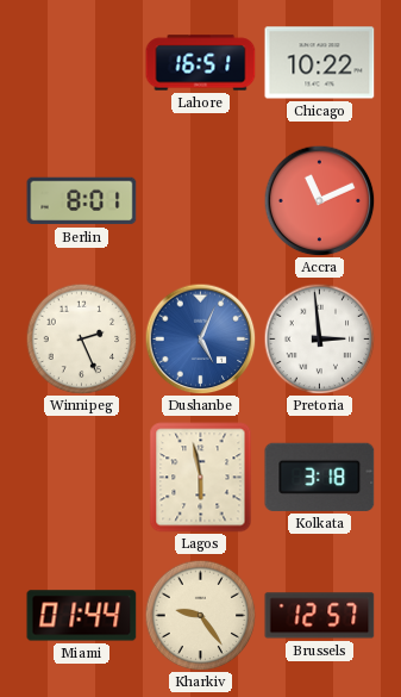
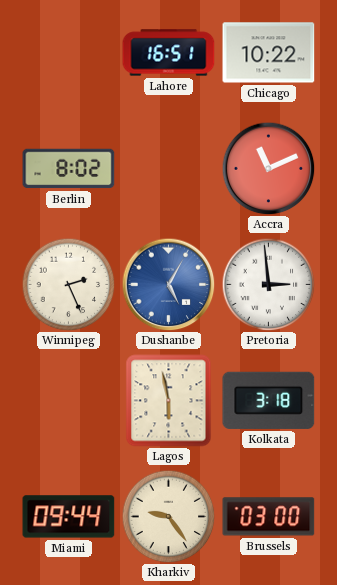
Berlin: 8:01 -> 8:02 (69, 169)
Dushanbe: 5:04 -> 5:05 (168, 284)
Miami: 01:44 -> 09:44 (69, 517)
Brussels: 12:57 -> 03:00 (269, 517)
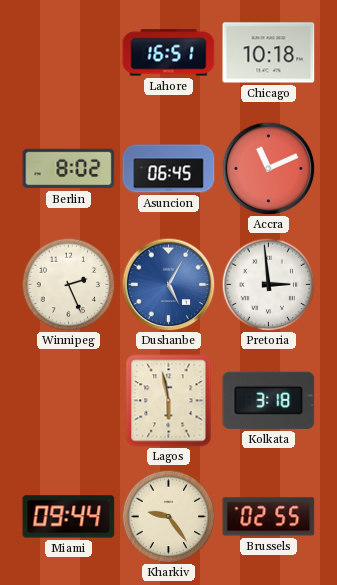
Chicago: 10:22 -> 10:18 (269, 53)
Asuncion: none -> 06:45 (169, 169)
Brussels: 03:00 -> 02:55 (269, 517)
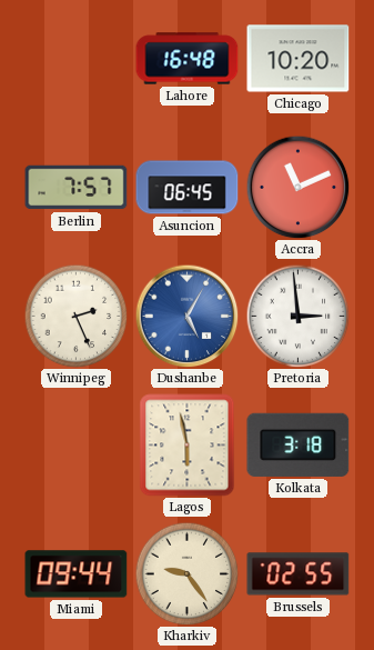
Lahore: 16:51 -> 16:48 (188, 59)
Chicago: 10:18 -> 10:20 (299, 59)
Berlin: 8:02 -> 7:57 (77, 188)
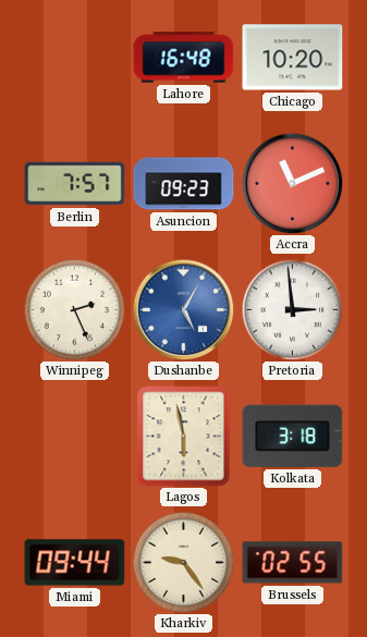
Asuncion: 06:45 -> 09:23 (184, 184)
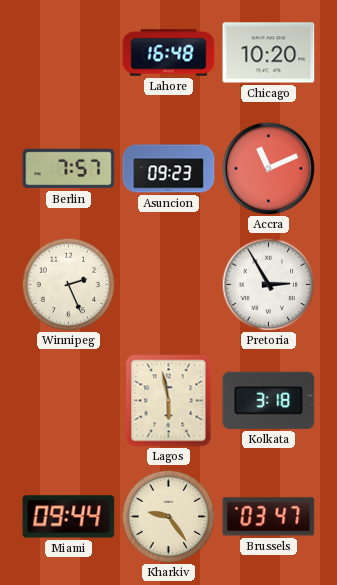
Dushanbe: 5:05 -> none (183, 309)
Pretoria: 2:59 -> 2:55 (268, 284)
Brussels: 02:55 -> 03:47 (269, 517)
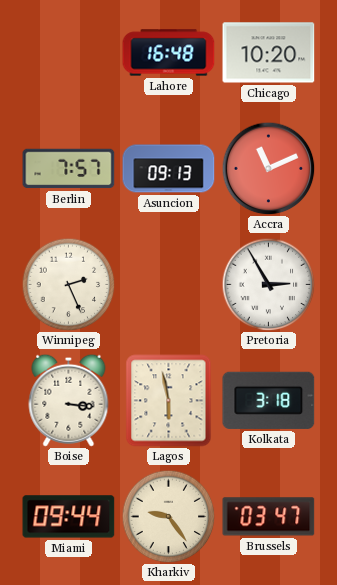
Asuncion: 09:23 -> 09:13 (169, 169)
Boise: none -> 3:16 (69, 400)
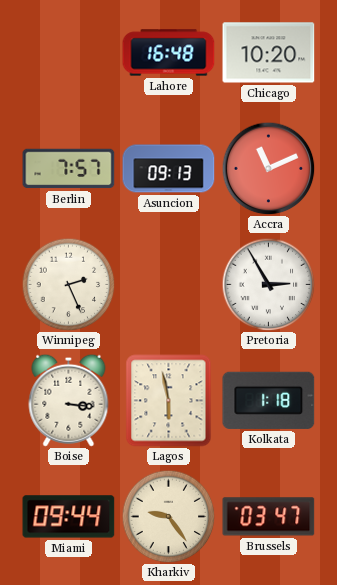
Kolkata: 3:18 -> 1:18 (269, 400)
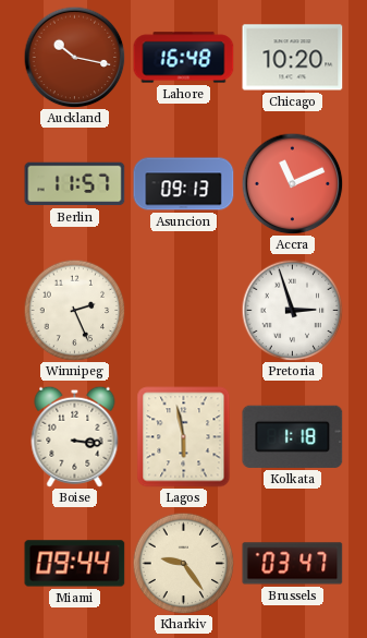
Auckland: none -> 10:17 (74, 57)
Berlin: 7:57 -> 11:57 (75, 184)
Pretoria: 2:55 -> 2:57 (292, 310)
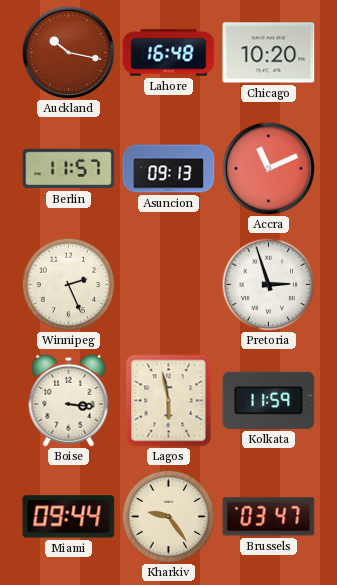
Kolkata: 1:18 -> 11:59 (269, 400)
